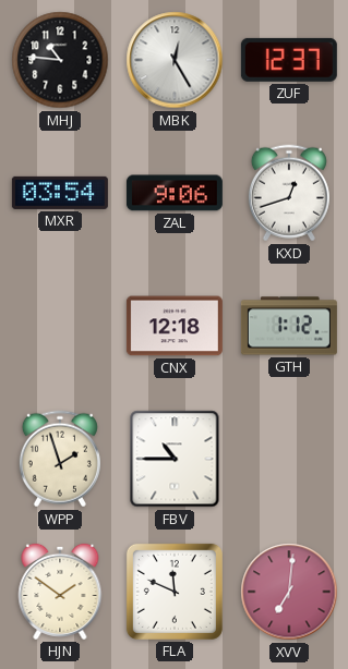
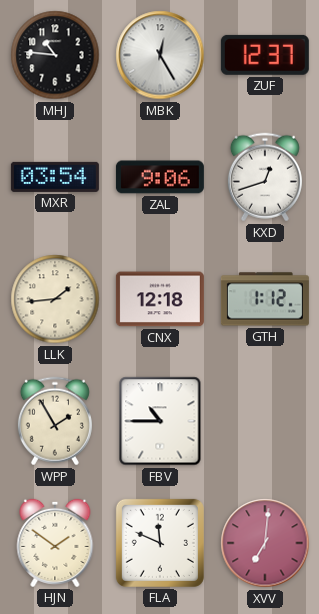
LLK: none -> 1:44 (55, 299)
WPP: 1:57 -> 1:55 (55, 421)
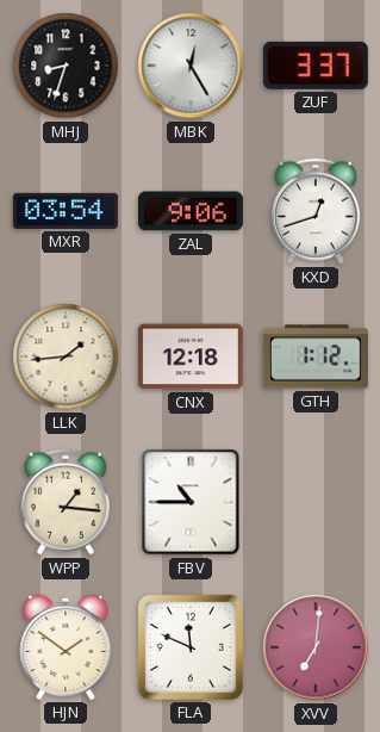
MHJ: 10:46 -> 8:33 (66, 66)
ZUF: 12:37 -> 3:37 (316, 66)
WPP: 1:55 -> 1:16 (66, 502)
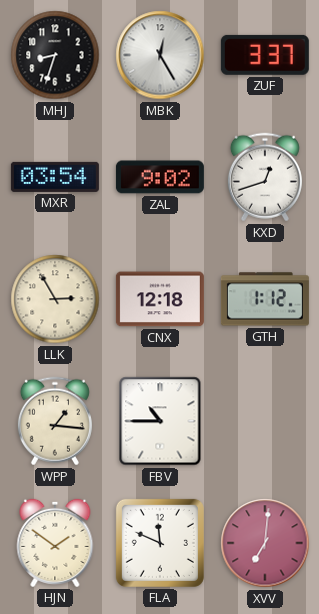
ZAL: 9:06 -> 9:02 (160, 177)
LLK: 1:44 -> 2:55 (55, 299)
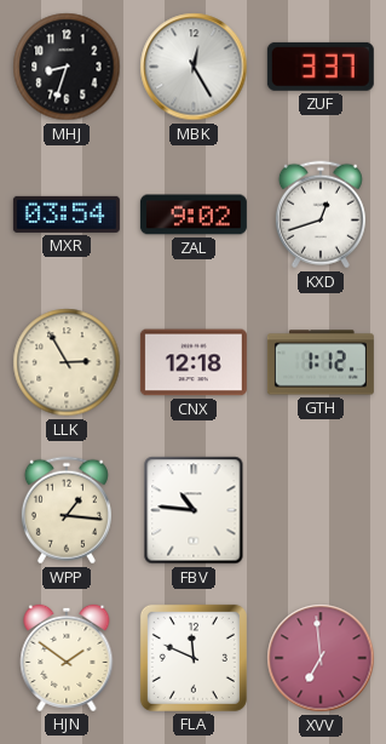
FBV: 10:45 -> 10:46 (194, 510)
XVV: 7:01 -> 6:59 (321, 658)
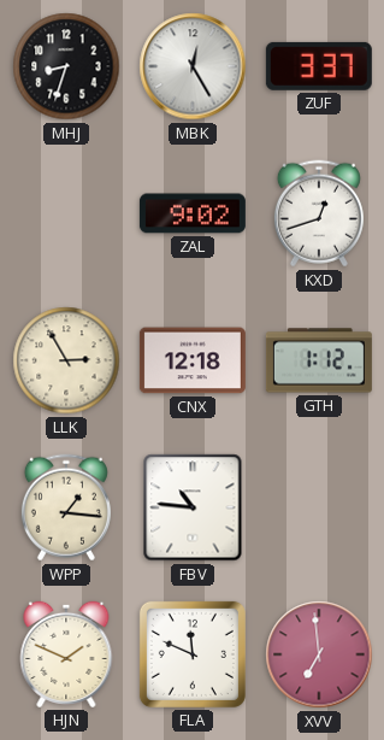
MXR: 03:54 -> none (67, 214)
HJN: 1:51 -> 1:49 (66, 654)
